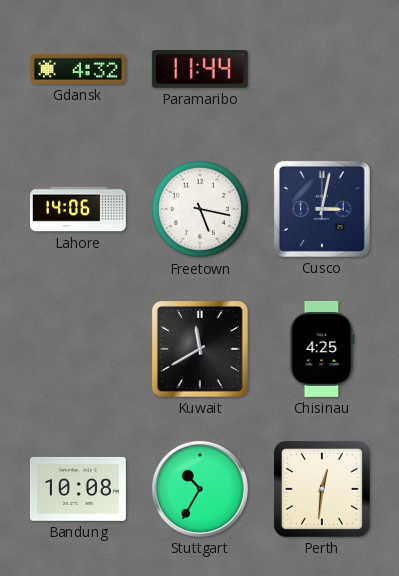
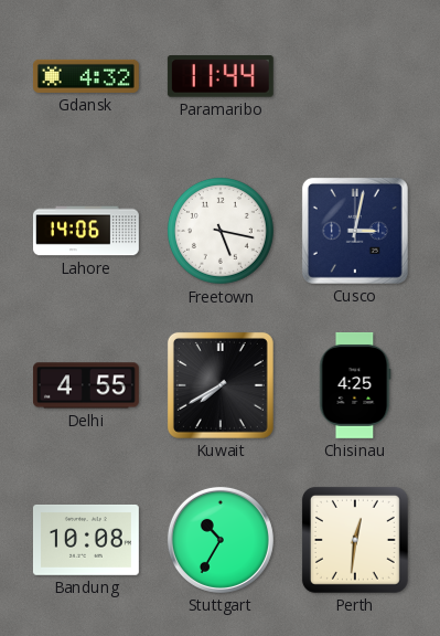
Delhi: none -> 4:55 (86, 385)
Kuwait: 11:40 -> 7:40 (221, 385)
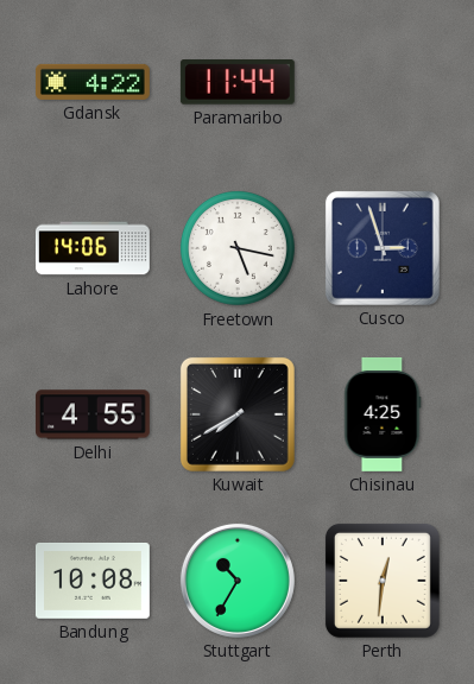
Gdansk: 4:32 -> 4:22 (93, 82)
Cusco: 3:02 -> 2:57 (383, 248)
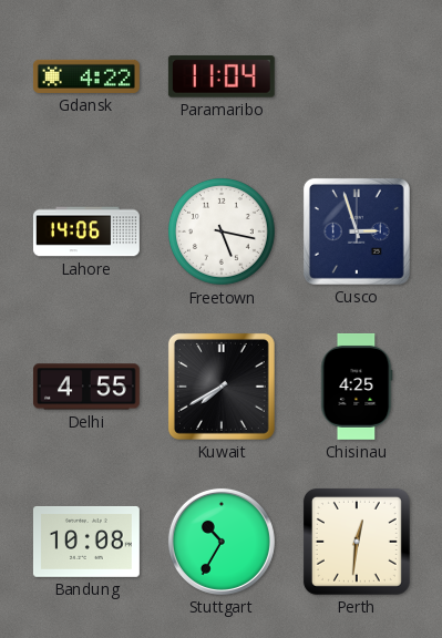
Paramaribo: 11:44 -> 11:04 (222, 78)
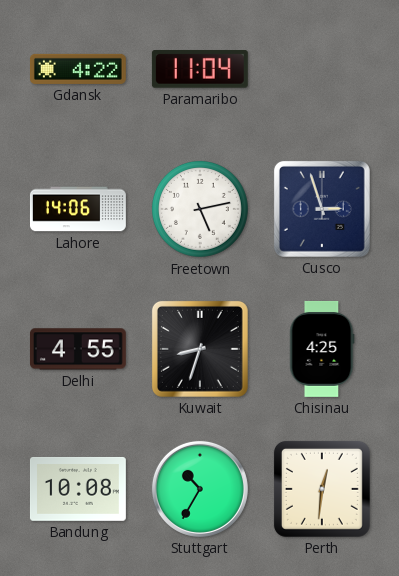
Freetown: 5:17 -> 5:13 (200, 209)
Kuwait: 7:40 -> 8:33 (200, 349)
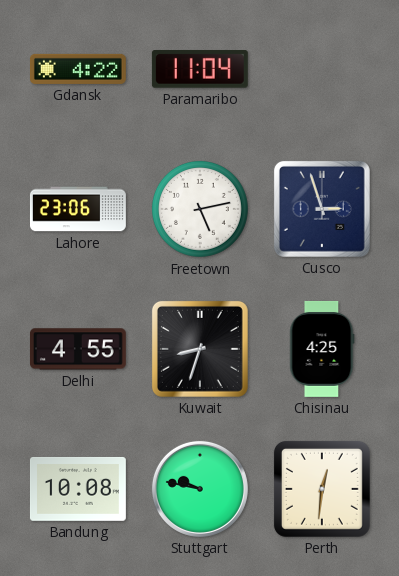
Lahore: 14:06 -> 23:06 (78, 209)
Stuttgart: 10:35 -> 9:47 (200, 489)
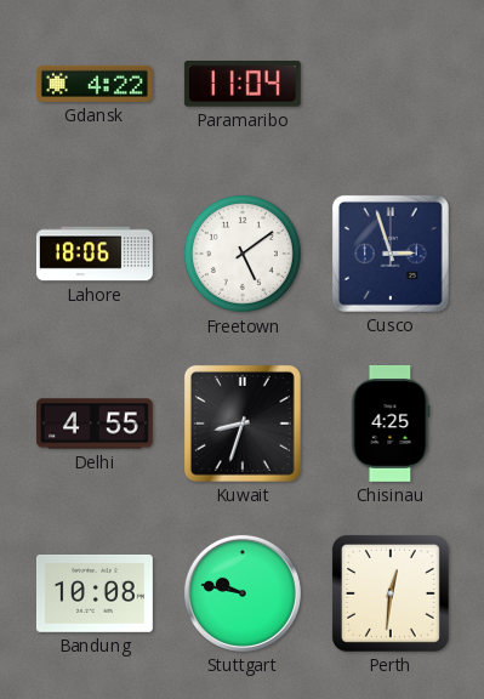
Lahore: 23:06 -> 18:06 (95, 254)
Freetown: 5:13 -> 5:09 (243, 254)
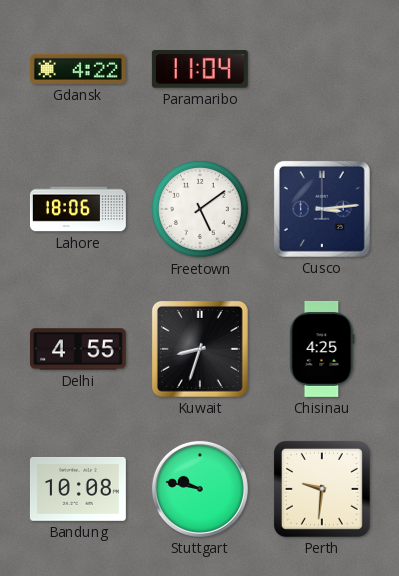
Cusco: 2:57 -> 3:14 (322, 209)
Perth: 12:31 -> 9:31 (322, 489)
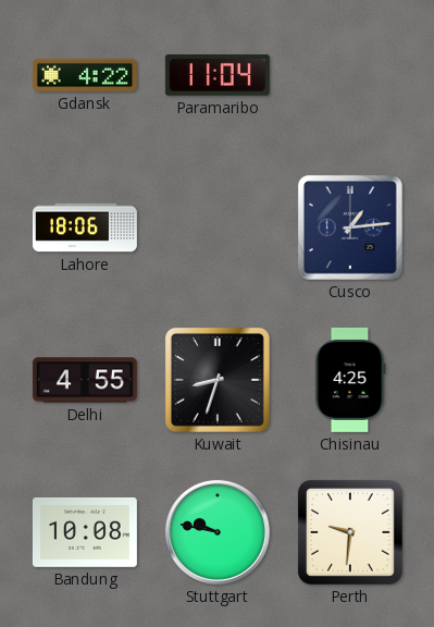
Freetown: 5:09 -> none (200, 209)
Cusco: 3:14 -> 1:14 (350, 228)
